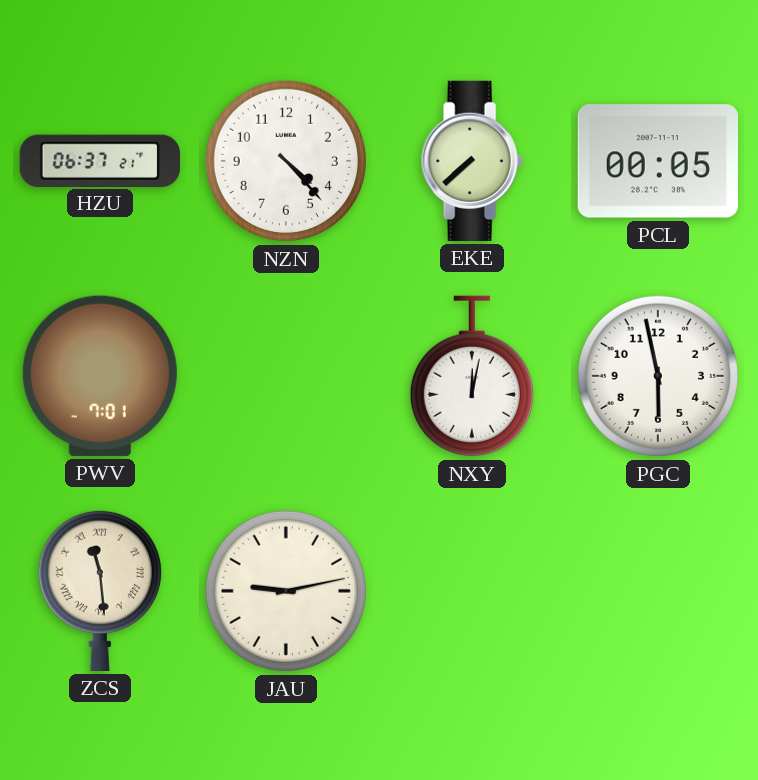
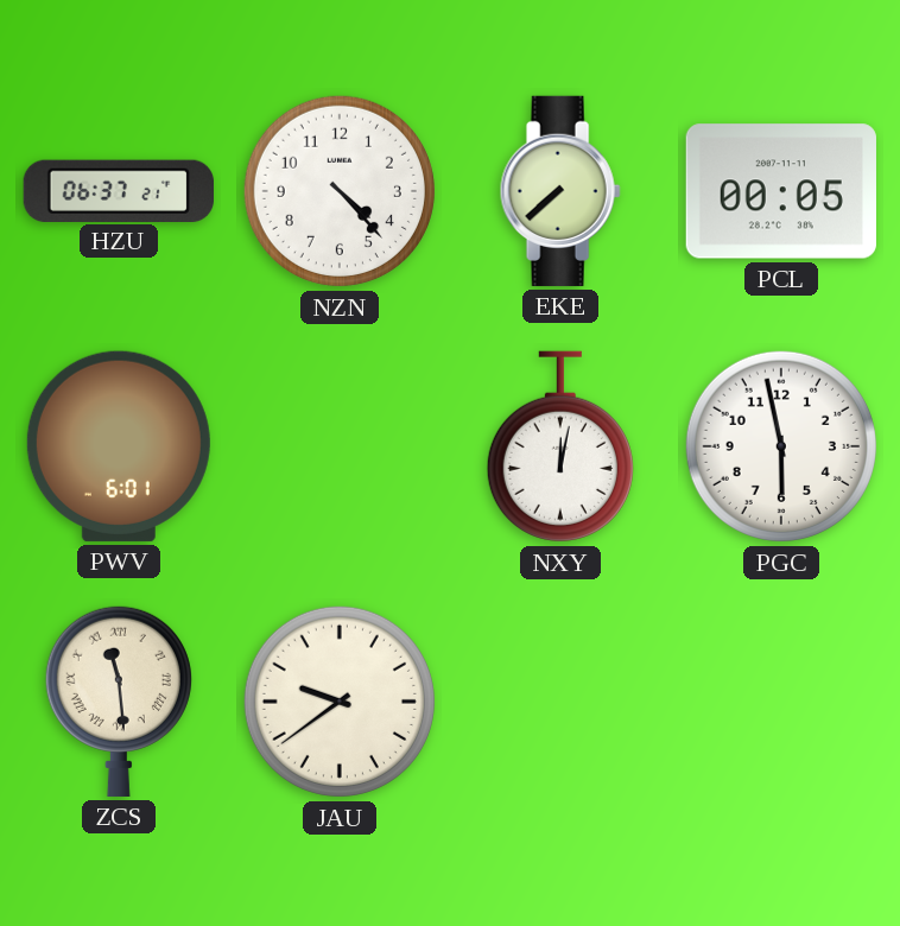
PWV: 7:01 -> 6:01 (119, 446)
JAU: 9:13 -> 9:39 (340, 702)
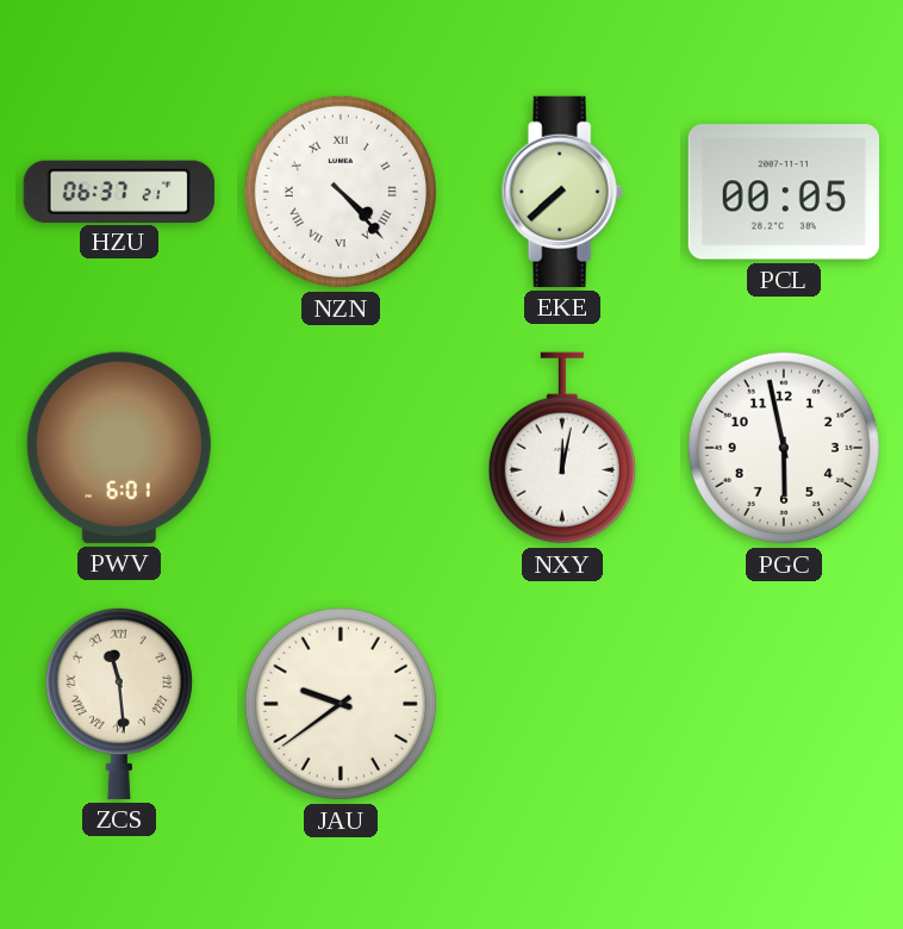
NZN numerals: Arabic -> Roman (341, 192)
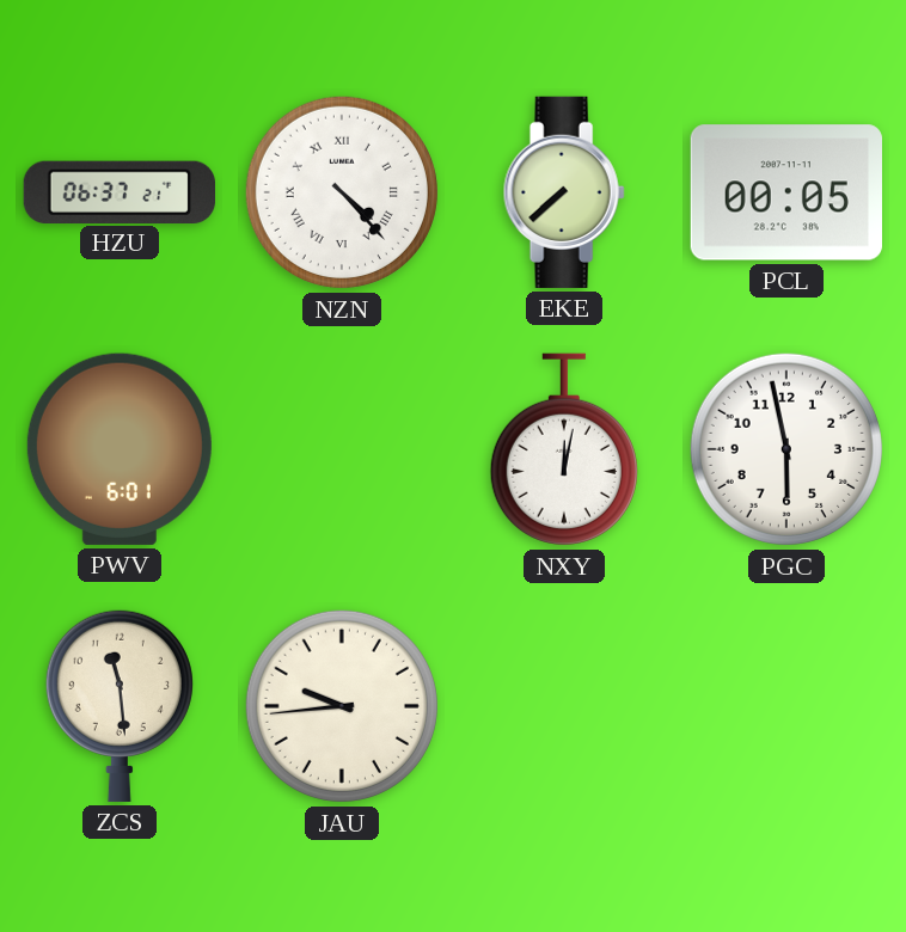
ZCS numerals: Roman -> Arabic (120, 705)
JAU: 9:39 -> 9:44 (342, 706)
